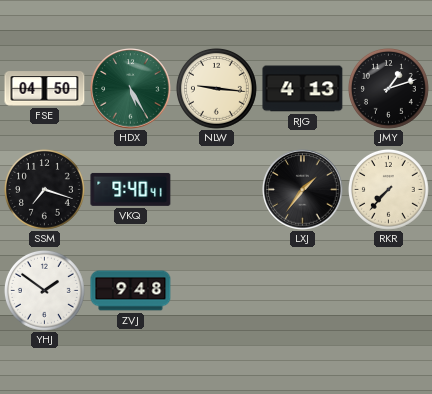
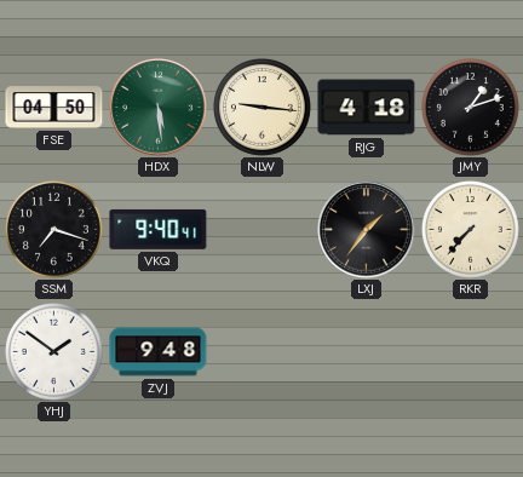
HDX: 5:25 -> 5:29 (159, 108)
RJG: 4:13 -> 4:18 (367, 108)
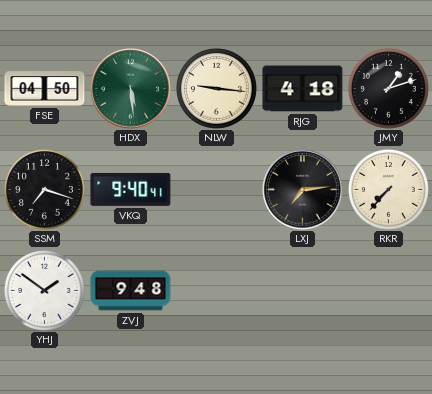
LXJ: 1:36 -> 7:14 (303, 190)
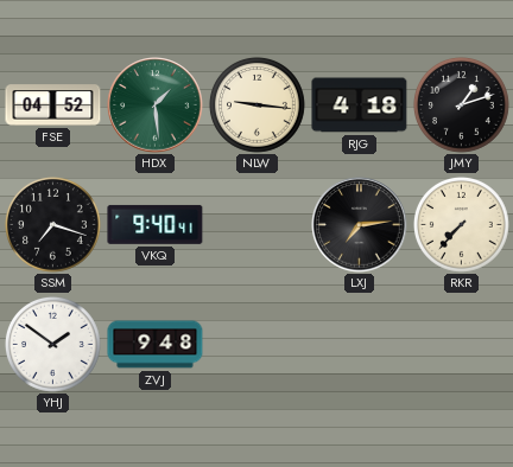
FSE: 04:50 -> 04:52 (53, 105)
HDX: 5:29 -> 1:29 (156, 105)
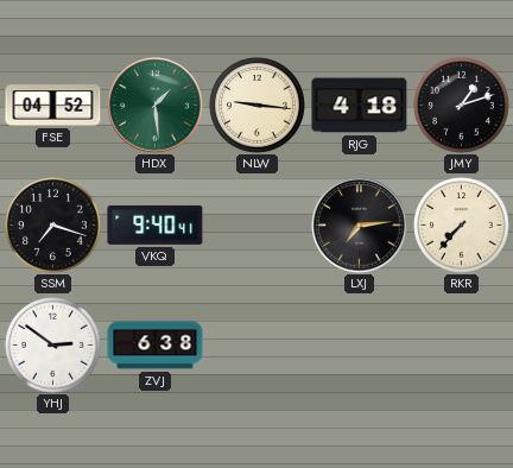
YHJ: 1:51 -> 2:51 (53, 346)
ZVJ: 9:48 -> 6:38 (156, 346)
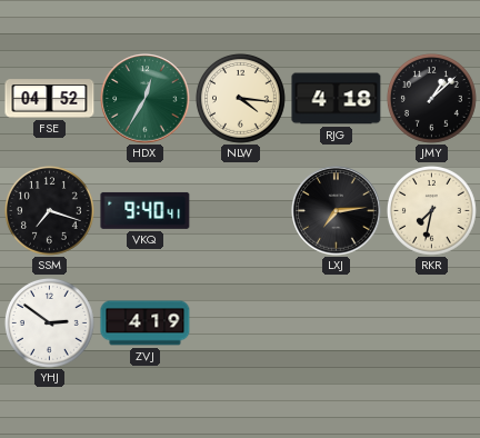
HDX: 1:29 -> 12:35 (146, 99)
NLW: 9:16 -> 4:16 (241, 99)
JMY: 1:12 -> 1:08 (432, 99)
RKR: 7:37 -> 7:32 (432, 211)
ZVJ: 6:38 -> 4:19 (146, 323)
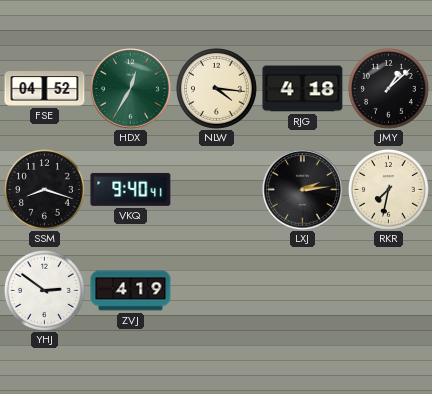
SSM: 7:18 -> 8:18 (45, 190)
LXJ: 7:14 -> 2:14 (303, 190)
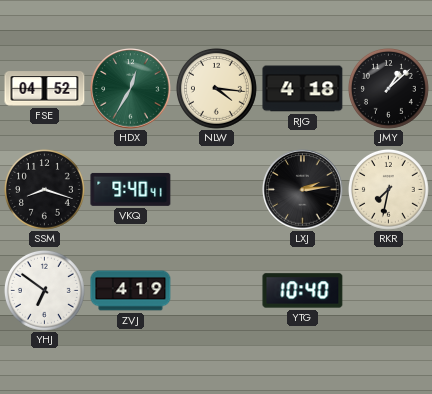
YHJ: 2:51 -> 6:51 (45, 291)
YTG: none -> 10:40 (303, 291)
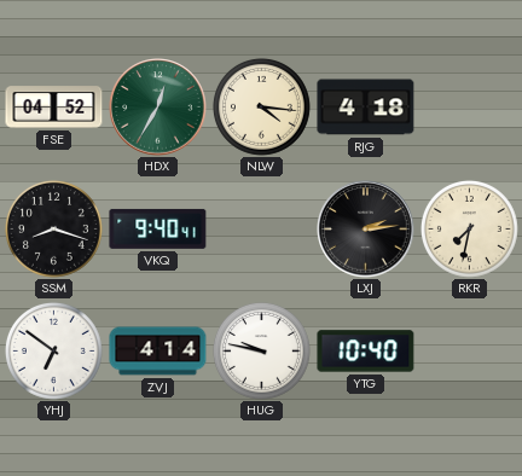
JMY: 1:08 -> none (389, 89)
ZVJ: 4:19 -> 4:14 (158, 352)
HUG: none -> 9:47 (262, 352)
